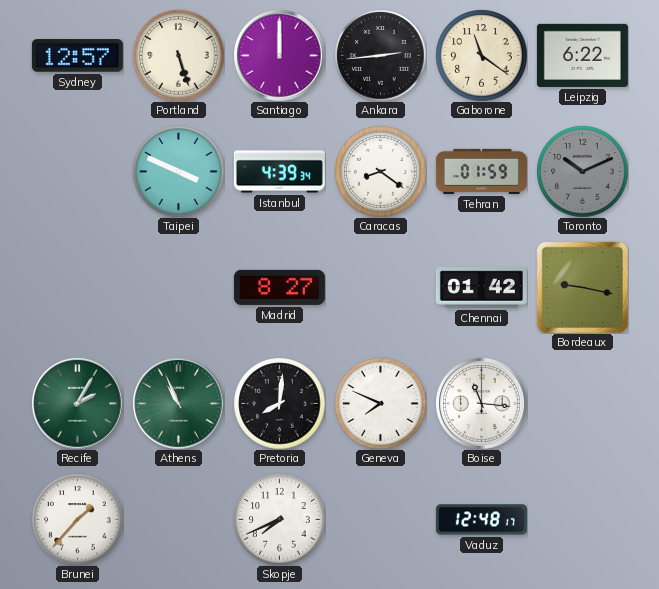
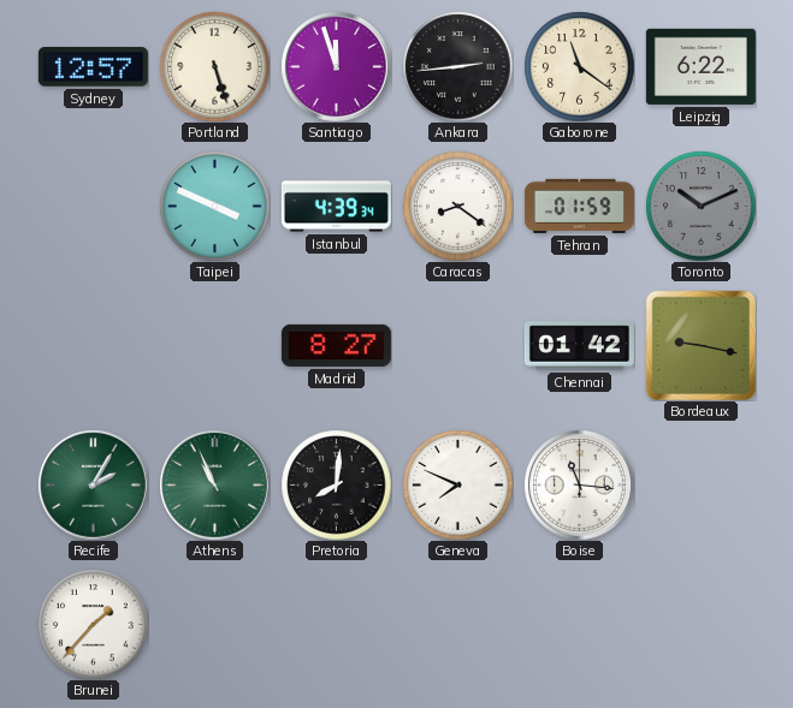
Santiago: 12:00 -> 11:57 (336, 66)
Skopje: 7:41 -> none (279, 519)
Vaduz: 12:48 -> none (481, 520)
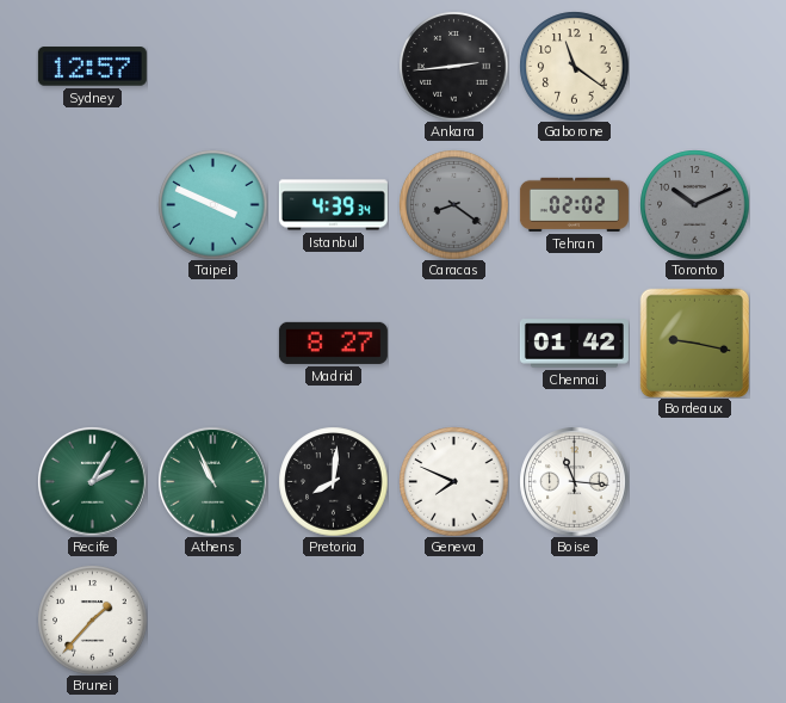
Portland: 5:27 -> none (214, 66)
Santiago: 11:57 -> none (336, 66)
Leipzig: 6:22 -> none (700, 66)
Caracas dial: white -> grey (453, 204)
Tehran: 01:59 -> 02:02 (574, 204)
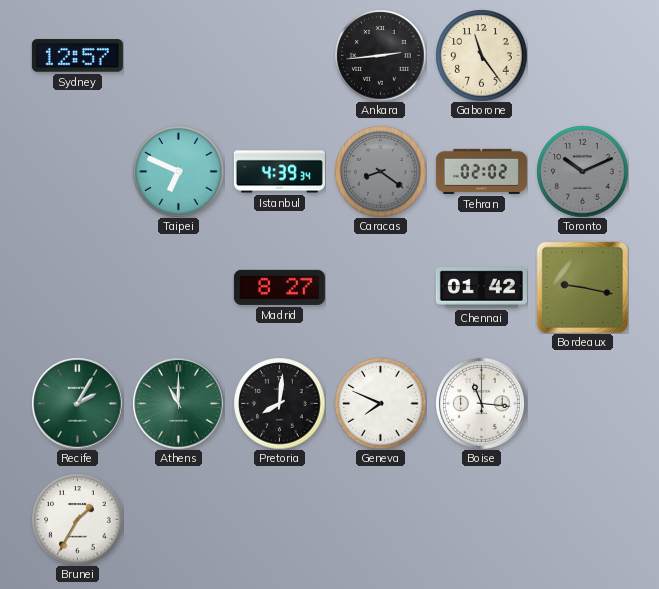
Gaborone: 11:21 -> 11:24 (481, 55)
Taipei: 3:49 -> 6:49 (178, 171)
Athens: 10:56 -> 11:00 (178, 403)
Brunei: 1:37 -> 1:35 (77, 519)
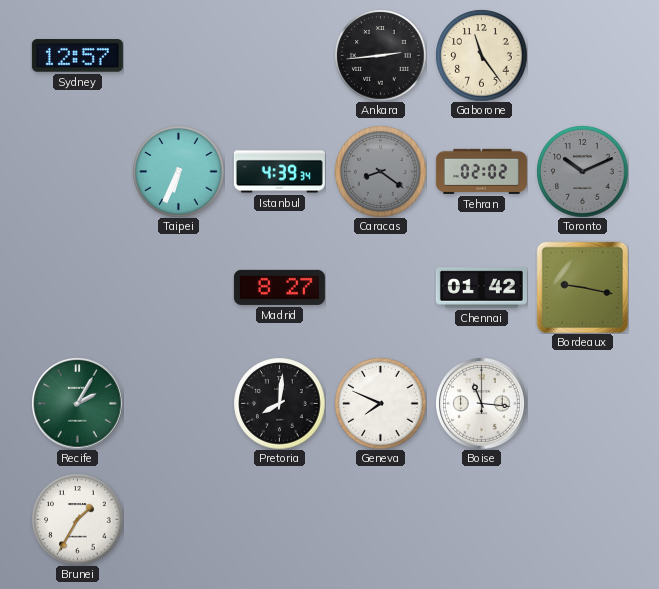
Taipei: 6:49 -> 6:34 (178, 171)
Athens: 11:00 -> none (178, 403)
